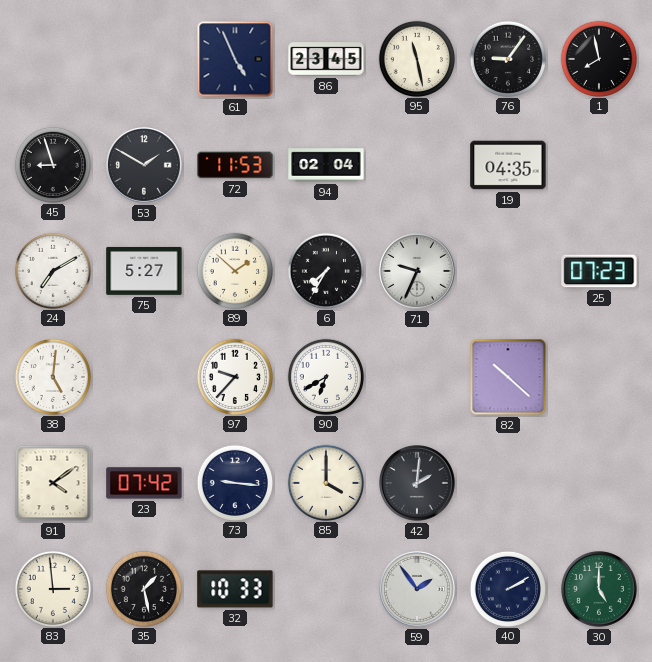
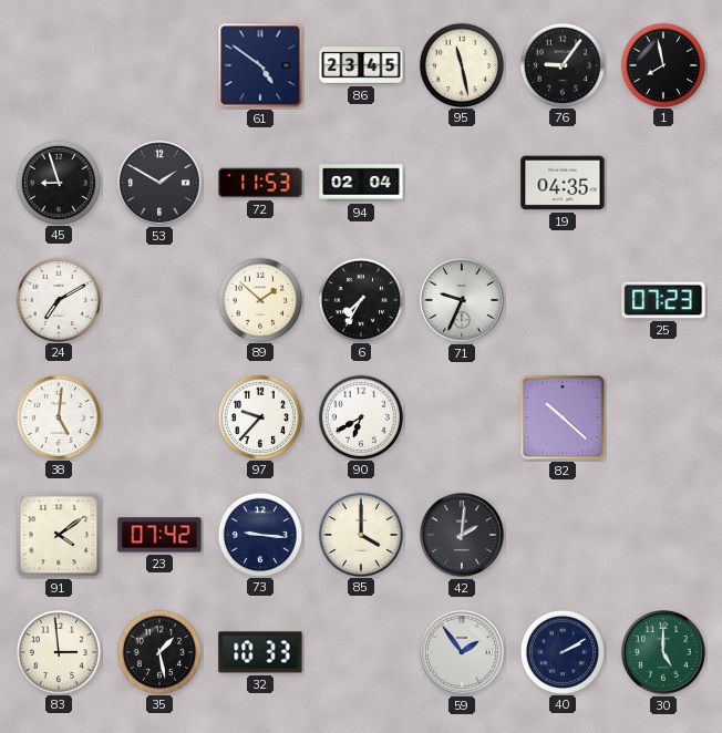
61: 4:56 -> 4:51 (260, 65)
75: 5:27 -> none (144, 271)
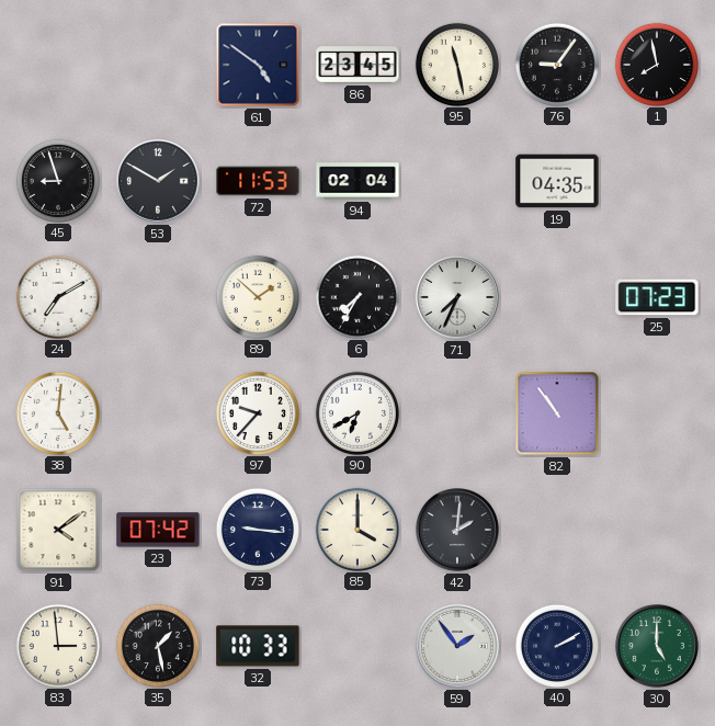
71: 9:34 -> 7:34 (458, 298)
82: 10:22 -> 10:54 (557, 413)
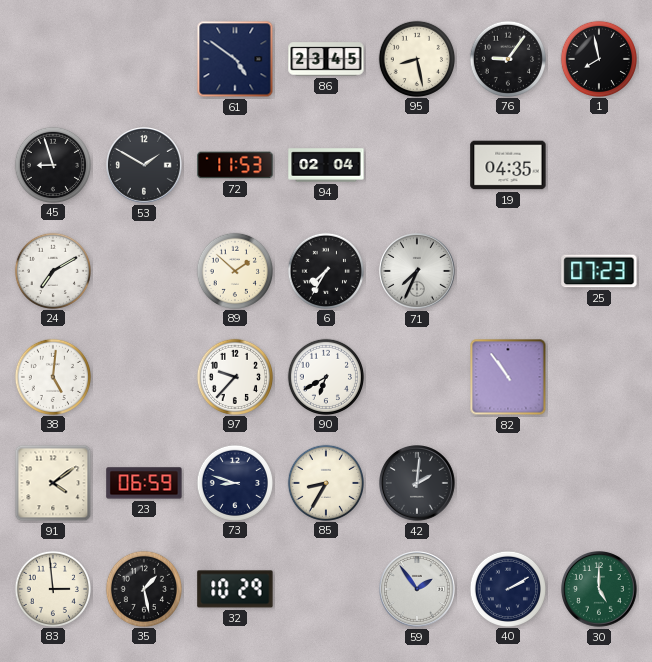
95: 11:28 -> 8:28 (416, 58)
23: 07:42 -> 06:59 (144, 483)
73: 9:16 -> 8:48 (234, 482)
85: 4:00 -> 8:35 (325, 482)
32: 10:33 -> 10:29 (235, 589)
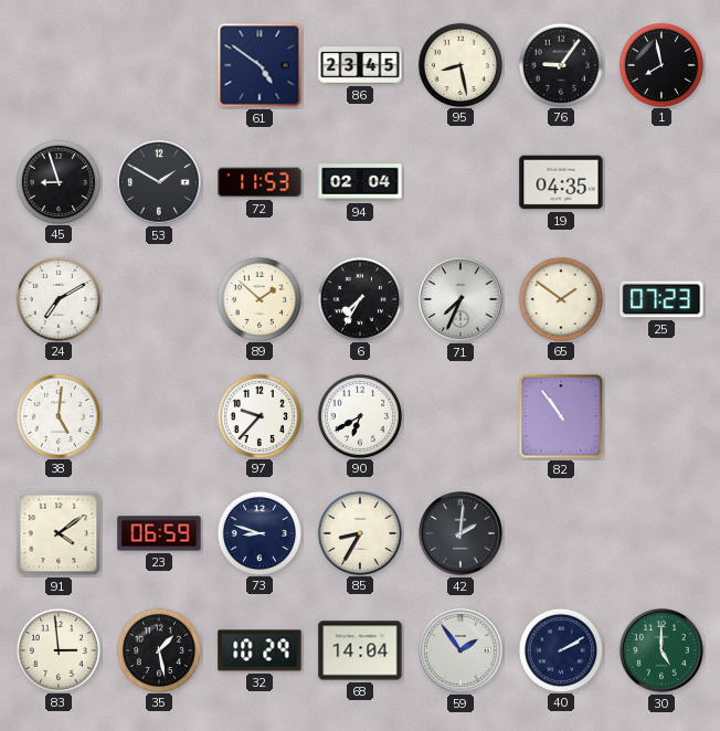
65: none -> 1:51 (560, 298)
68: none -> 14:04 (360, 650)
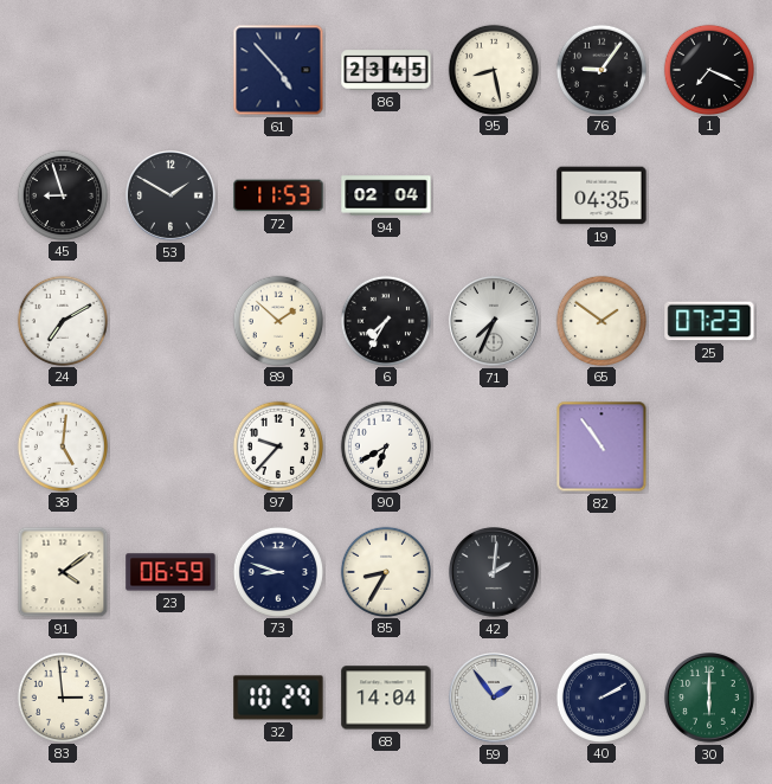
61: 4:51 -> 4:53 (278, 70)
1: 7:58 -> 7:19 (708, 69)
35: 1:28 -> none (158, 649)
30: 5:00 -> 6:00 (710, 699)
